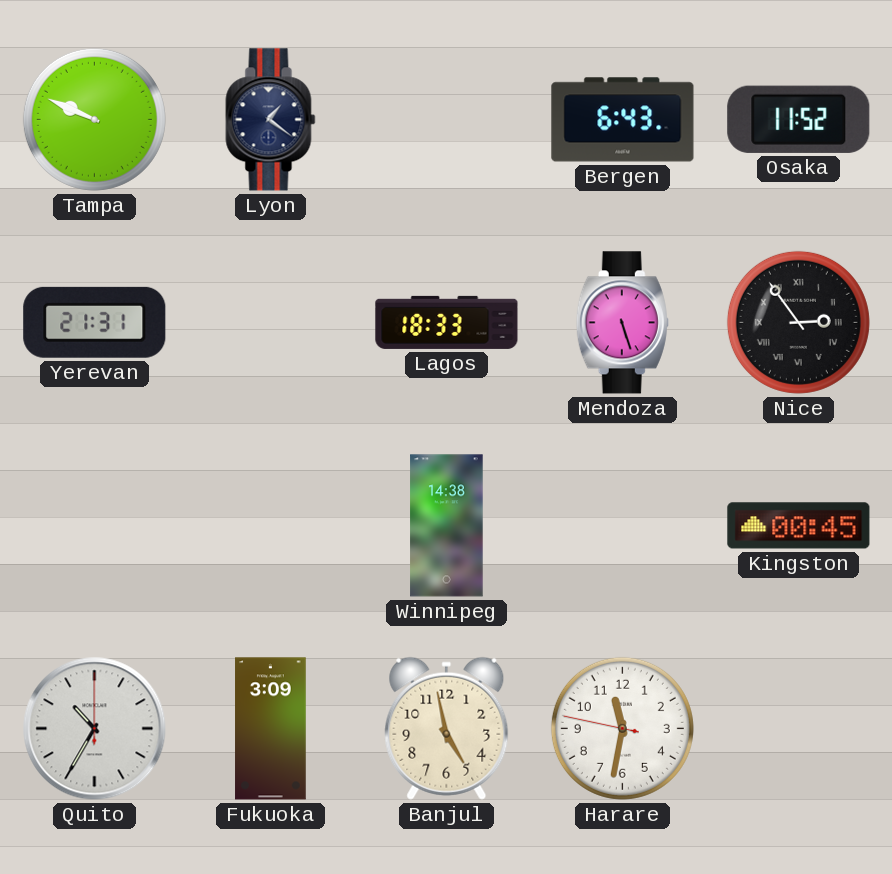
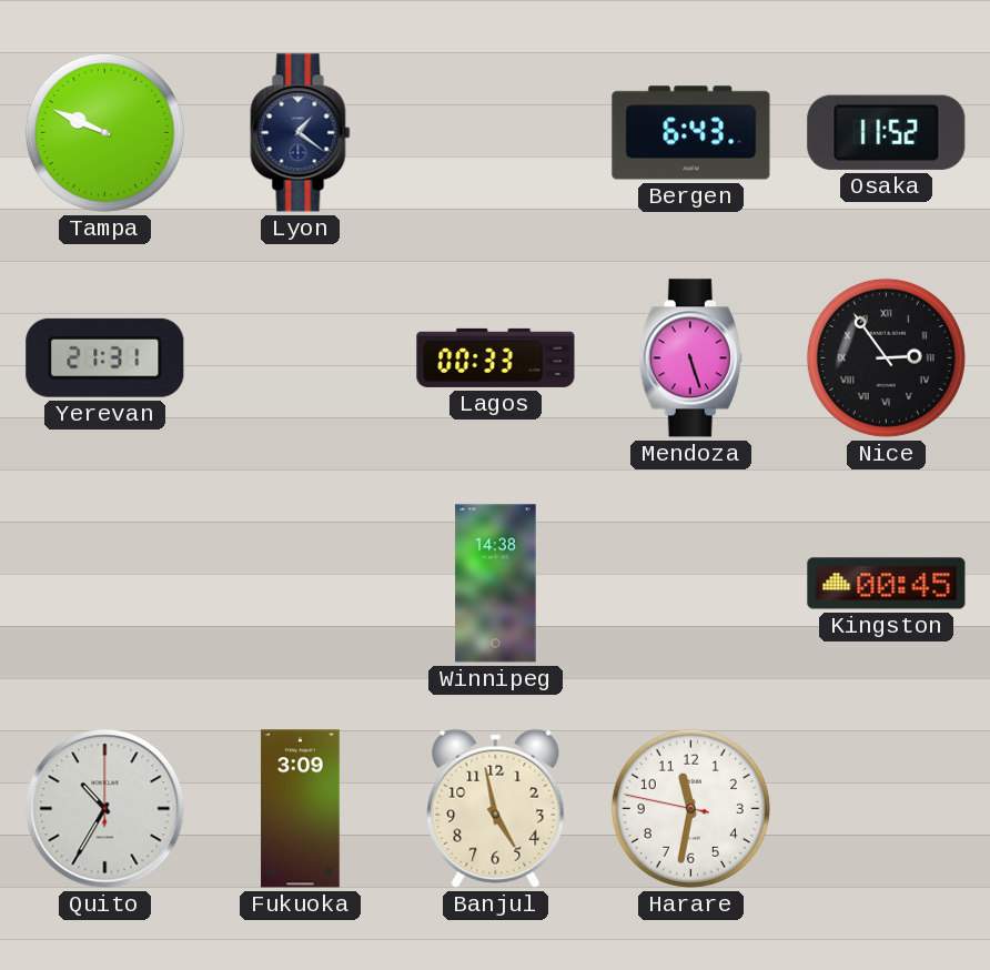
Lagos: 18:33 -> 00:33 (496, 357)
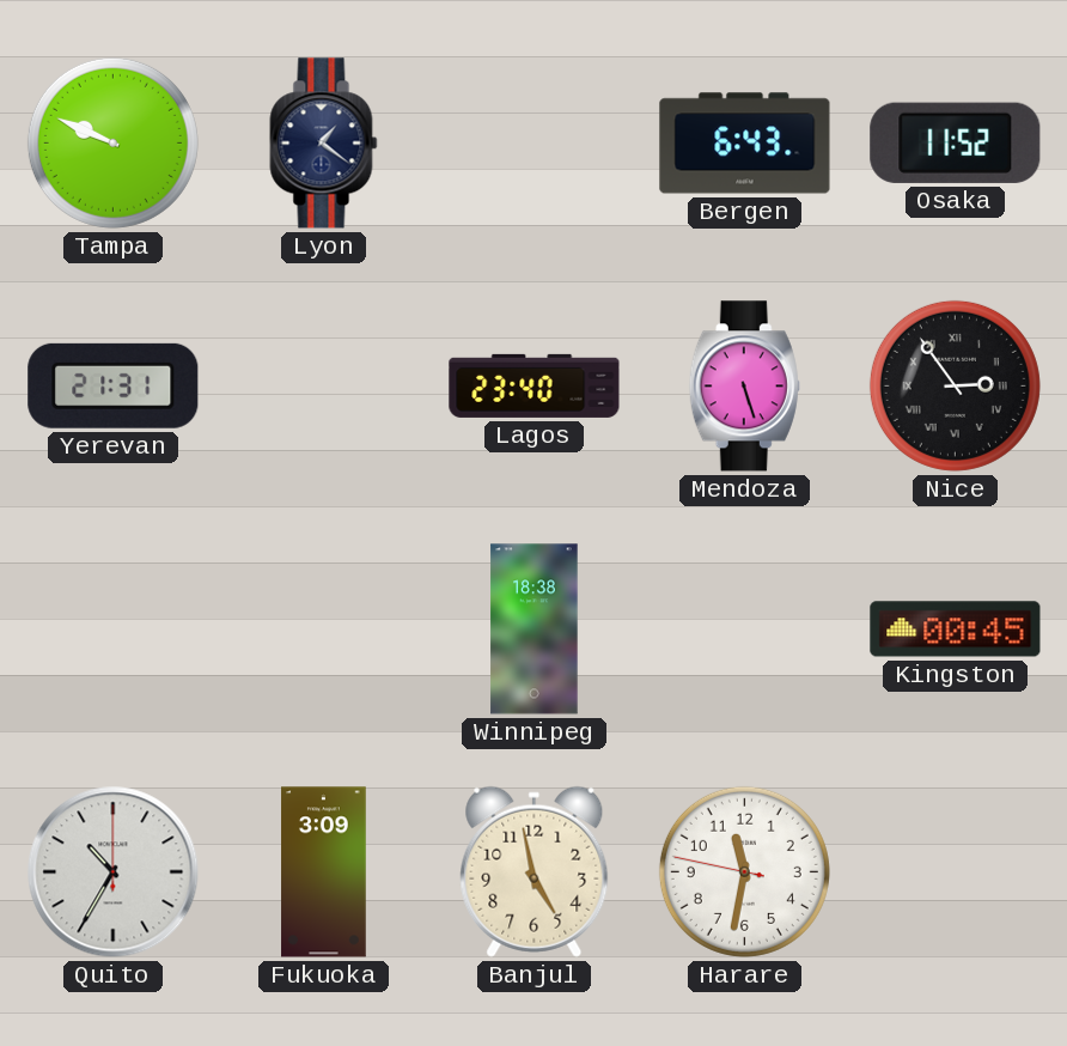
Lagos: 00:33 -> 23:40 (535, 385)
Winnipeg: 14:38 -> 18:38 (535, 630)
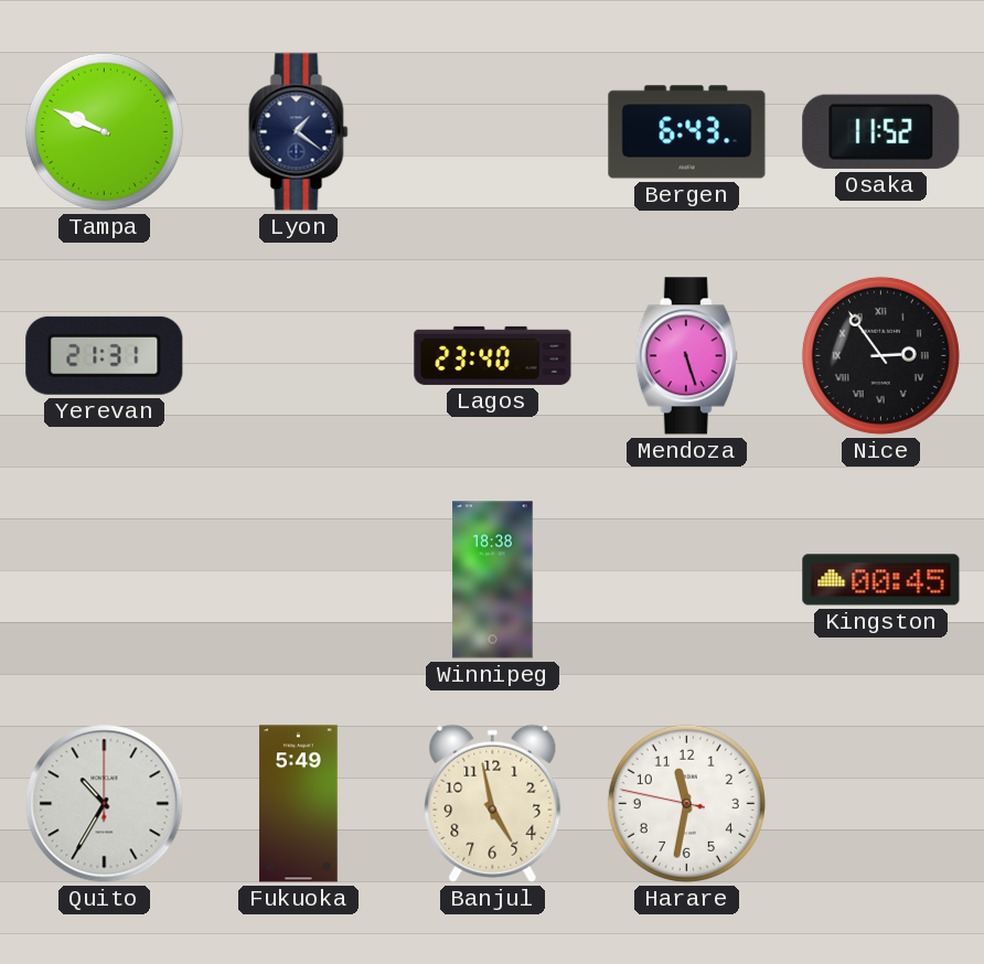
Fukuoka: 3:09 -> 5:49 (299, 804)
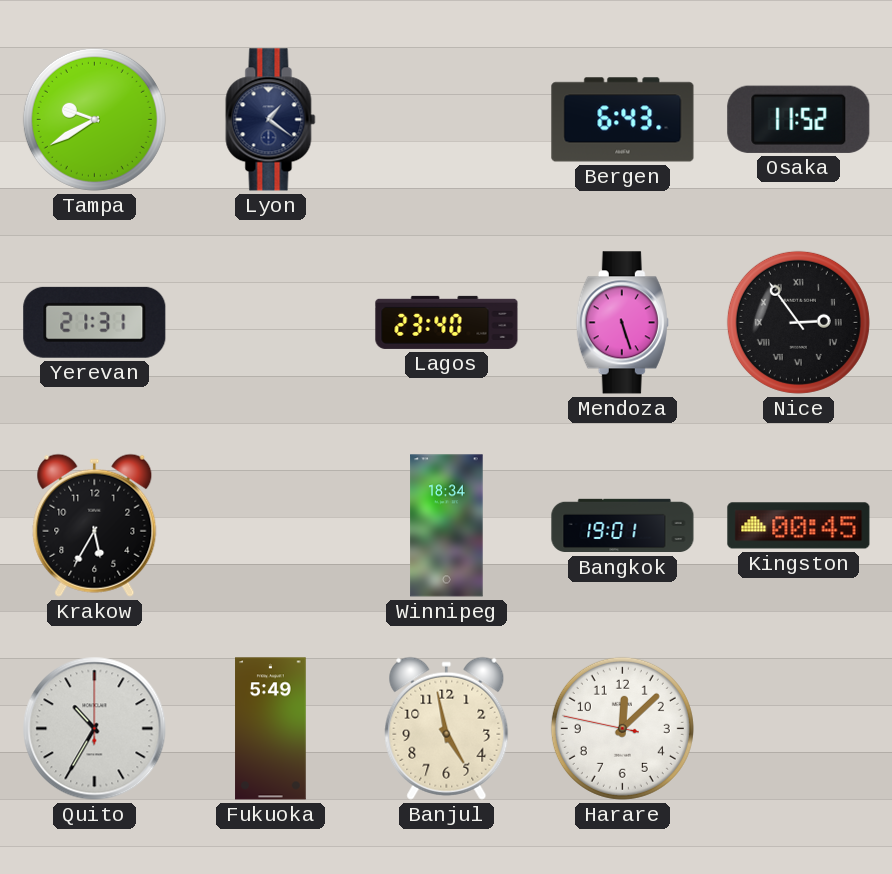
Tampa: 9:49 -> 9:40 (94, 119)
Krakow: none -> 5:35 (95, 525)
Winnipeg: 18:38 -> 18:34 (447, 526)
Bangkok: none -> 19:01 (623, 526)
Harare: 11:31 -> 12:07 (622, 728)
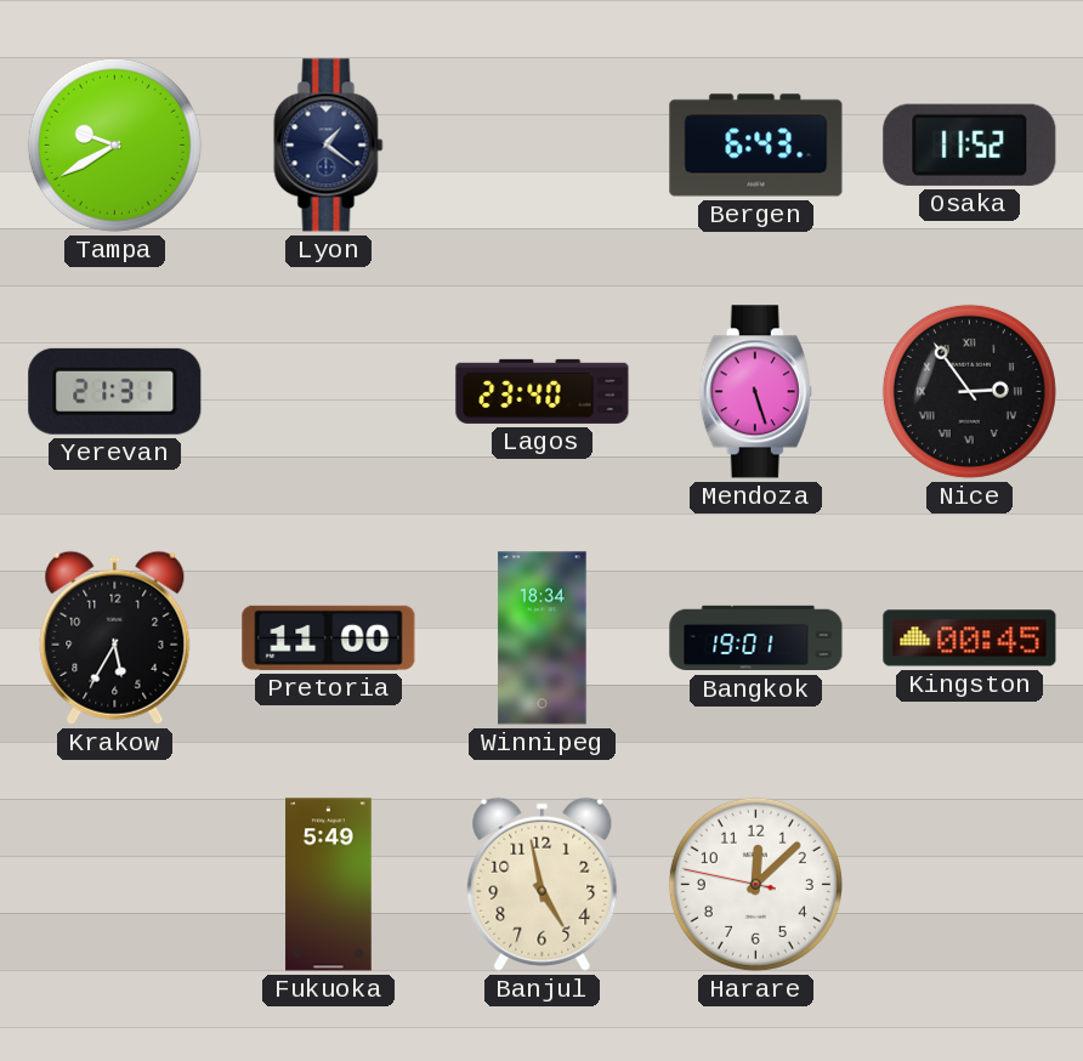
Pretoria: none -> 11:00 (329, 637)
Quito: 10:35 -> none (95, 729)
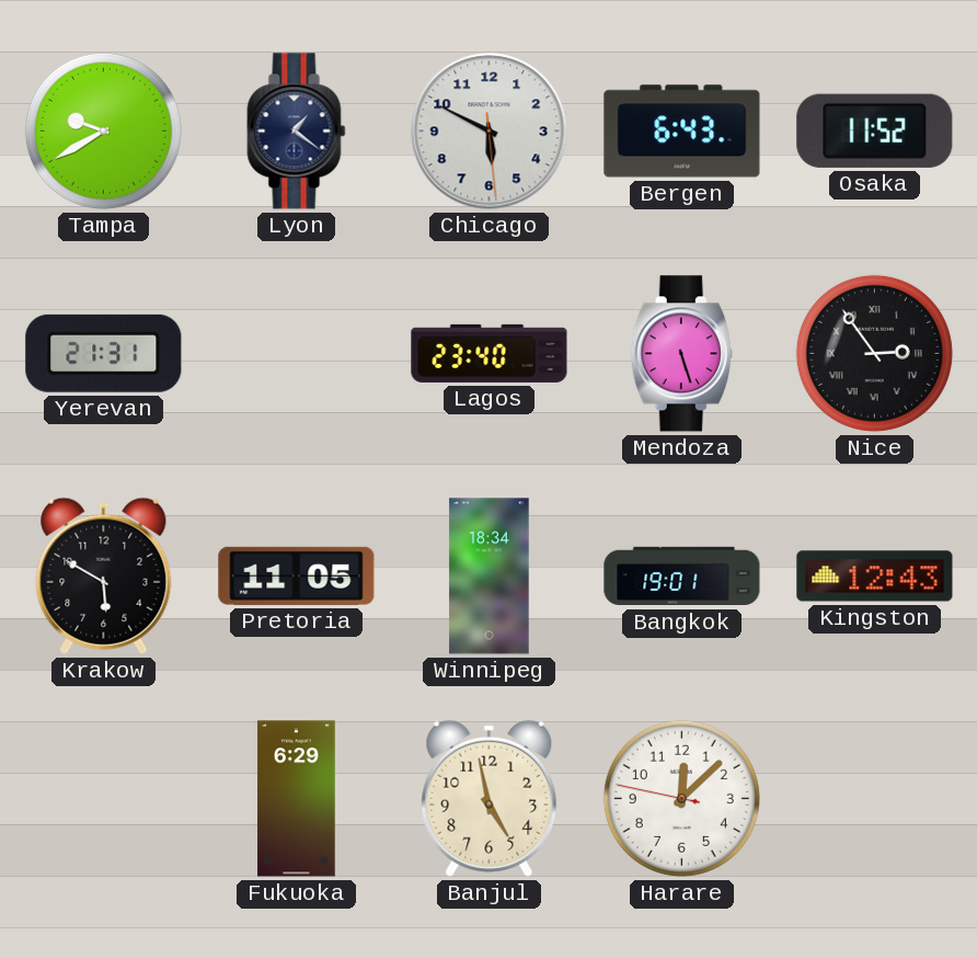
Chicago: none -> 5:49 (490, 132)
Krakow: 5:35 -> 5:50 (104, 575)
Pretoria: 11:00 -> 11:05 (297, 575)
Kingston: 00:45 -> 12:43 (875, 577)
Fukuoka: 5:49 -> 6:29 (297, 799)
